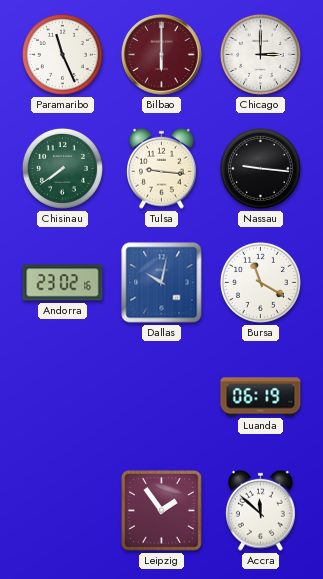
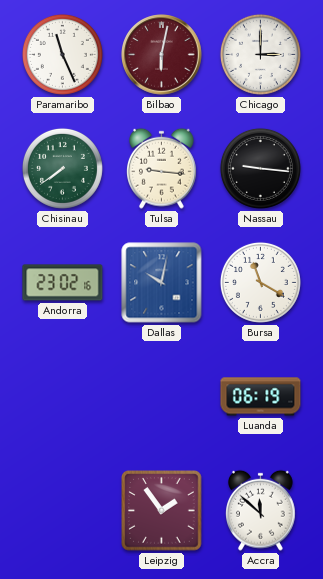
Bilbao: 6:00 -> 6:02 (162, 55)
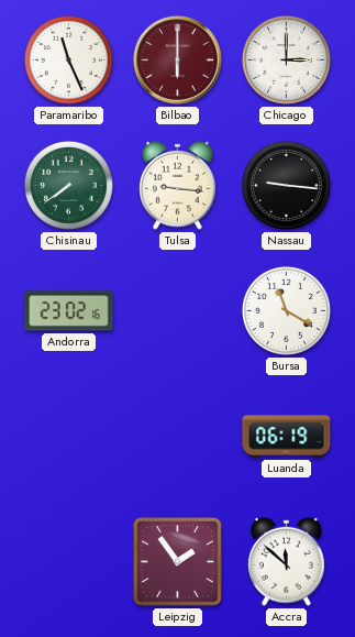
Bilbao: 6:02 -> 6:00 (178, 61)
Dallas: 10:02 -> none (162, 283)
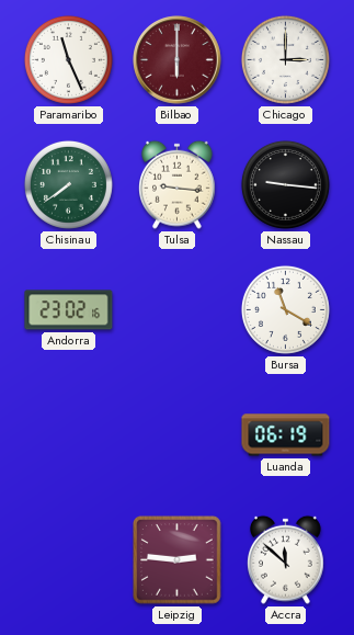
Leipzig: 1:54 -> 2:46 (178, 560)
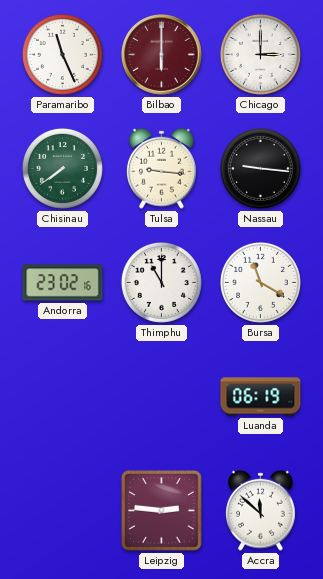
Thimphu: none -> 11:00 (161, 282)
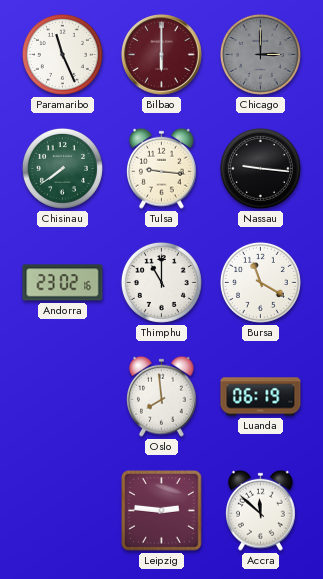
Chicago dial: white -> grey (260, 54)
Oslo: none -> 7:59 (162, 396)
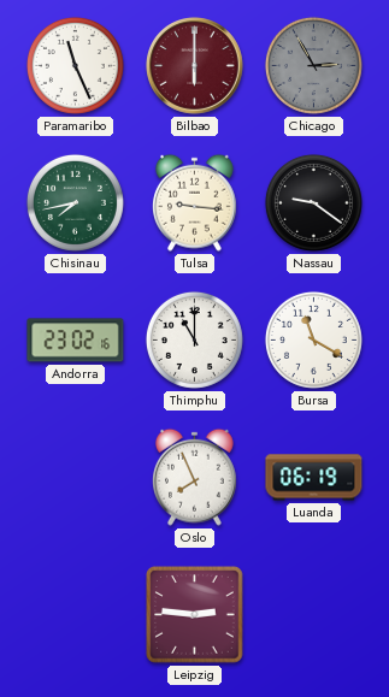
Chicago: 3:00 -> 2:55 (313, 65)
Chisinau: 7:39 -> 7:43 (75, 202)
Nassau: 9:16 -> 9:21 (313, 202)
Oslo: 7:59 -> 7:56 (195, 477)
Accra: 11:52 -> none (261, 510)
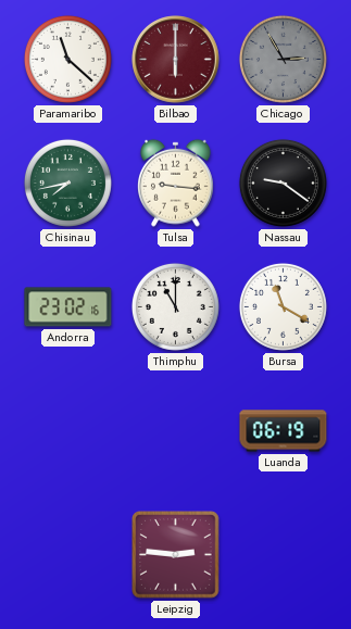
Paramaribo: 11:26 -> 11:22 (67, 59)
Oslo: 7:56 -> none (195, 477)
